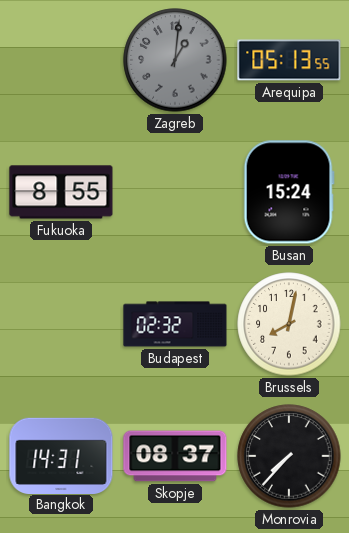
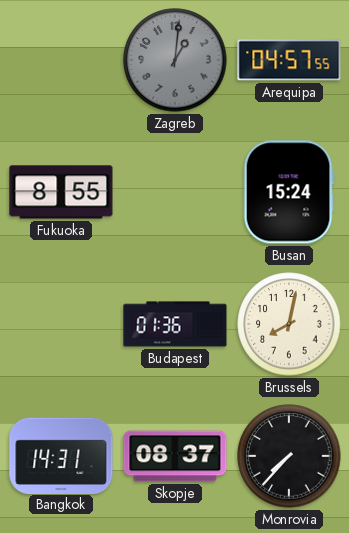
Arequipa: 05:13 -> 04:57 (289, 60)
Budapest: 02:32 -> 01:36 (175, 324)
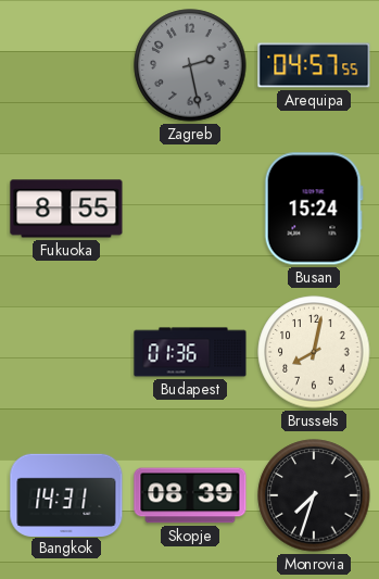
Zagreb: 1:01 -> 2:28 (190, 65)
Skopje: 08:37 -> 08:39 (190, 495)
Monrovia: 7:37 -> 7:33 (314, 495)
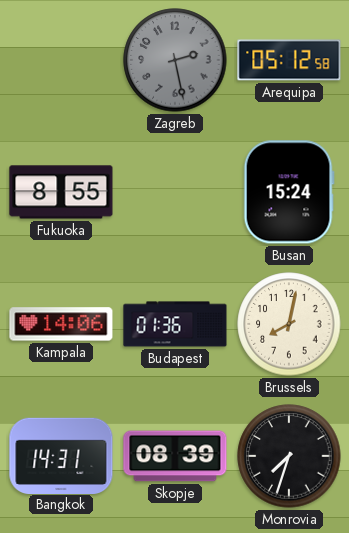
Arequipa: 04:57 -> 05:12 (289, 60)
Kampala: none -> 14:06 (61, 324)
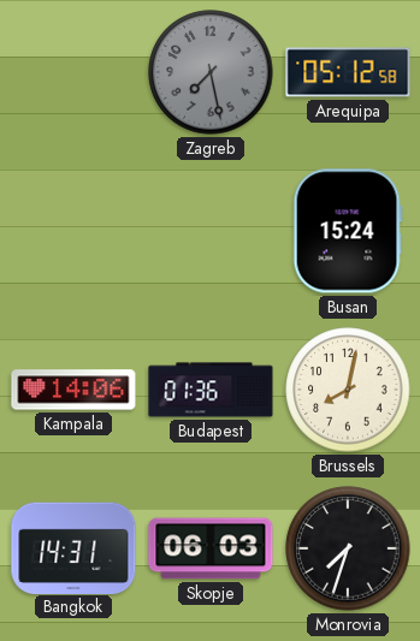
Zagreb: 2:28 -> 7:28 (211, 72)
Fukuoka: 8:55 -> none (61, 192)
Skopje: 08:39 -> 06:03 (211, 548)
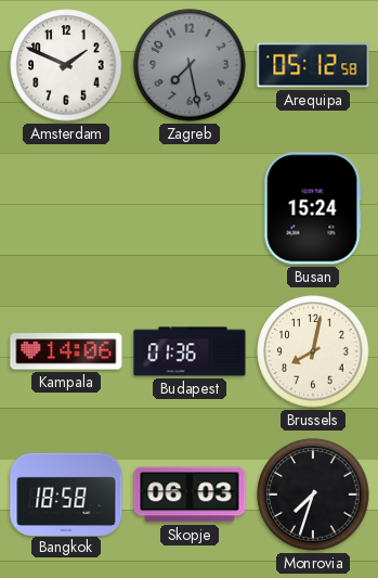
Amsterdam: none -> 1:49 (66, 65)
Bangkok: 14:31 -> 18:58 (66, 493)
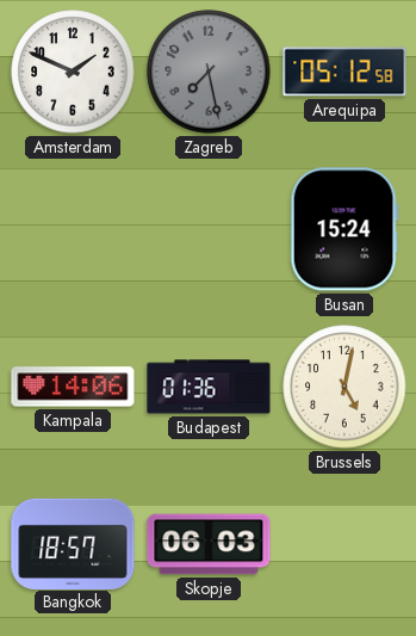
Brussels: 8:02 -> 5:02 (344, 387)
Bangkok: 18:58 -> 18:57 (73, 543)
Monrovia: 7:33 -> none (313, 494)
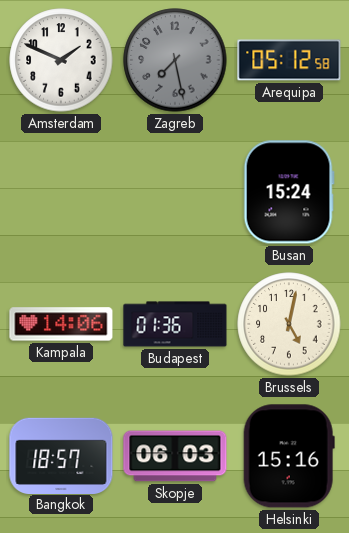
Helsinki: none -> 15:16 (289, 456)
